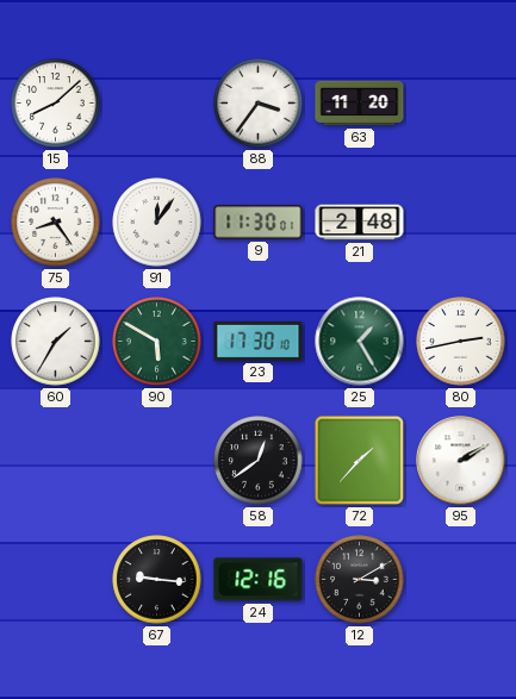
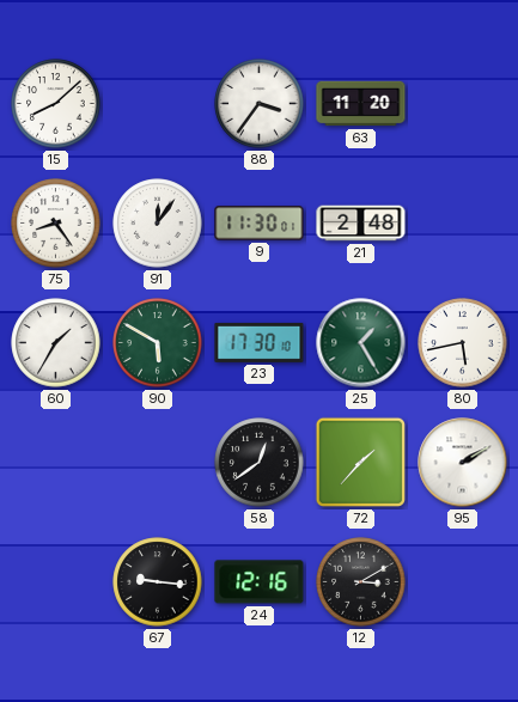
80: 2:43 -> 5:43 (463, 343)
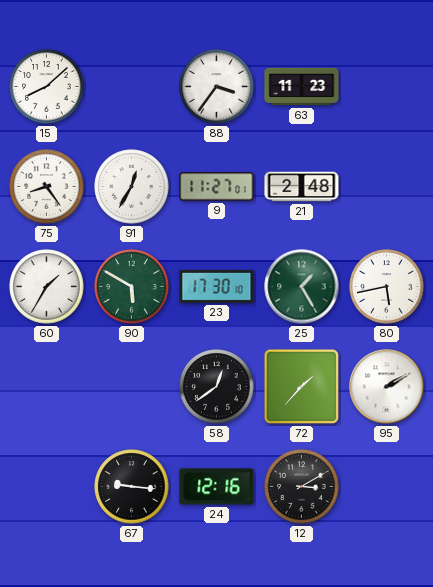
63: 11:20 -> 11:23 (302, 87)
91: 12:06 -> 12:35 (132, 187)
9: 11:30 -> 11:27 (217, 187)
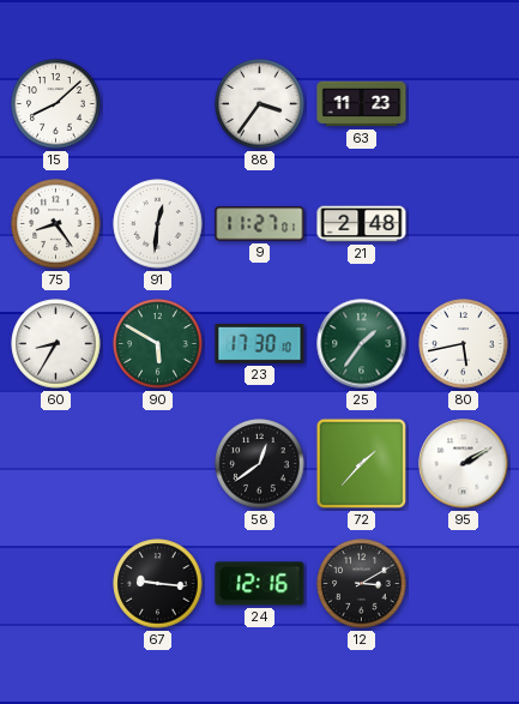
91: 12:35 -> 12:31 (158, 224)
60: 1:35 -> 8:35 (56, 344)
25: 1:25 -> 1:36 (362, 344)
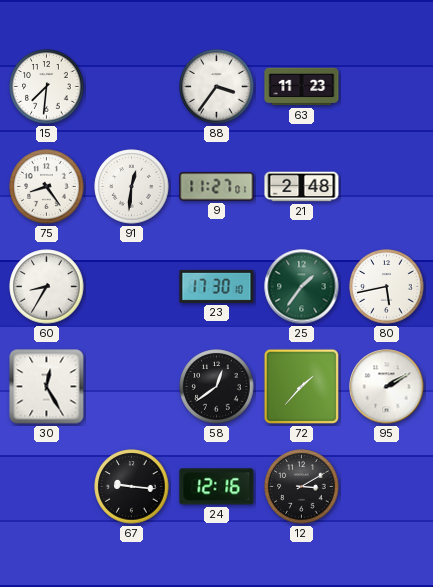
15: 8:08 -> 7:31 (47, 87)
90: 5:50 -> none (158, 344)
30: none -> 12:25 (47, 387)
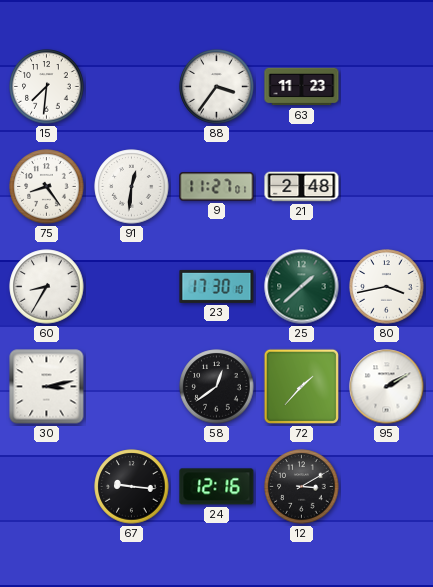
25: 1:36 -> 1:38 (302, 287)
80: 5:43 -> 3:43 (387, 287)
30: 12:25 -> 3:13 (47, 387)
